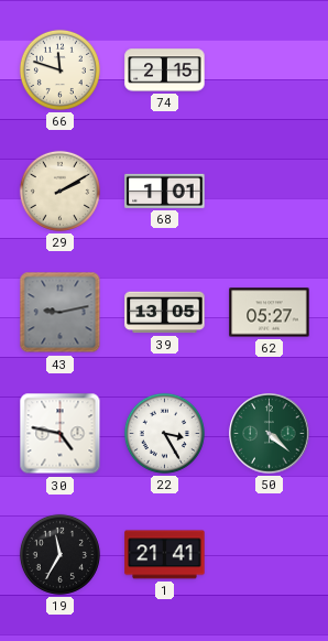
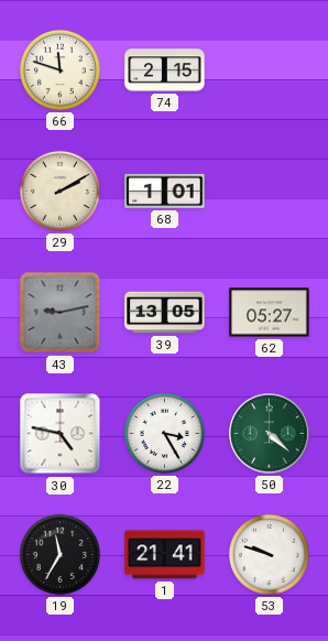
53: none -> 9:48 (269, 554)
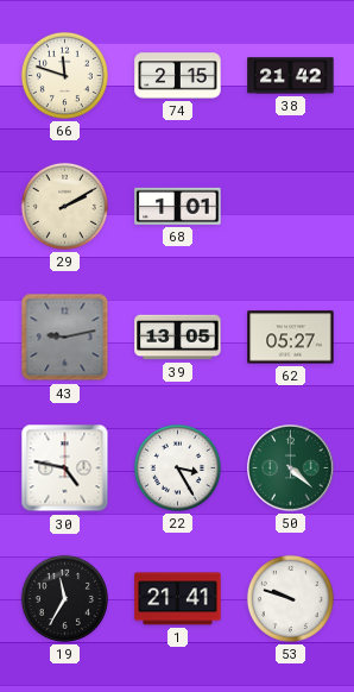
38: none -> 21:42 (291, 76)
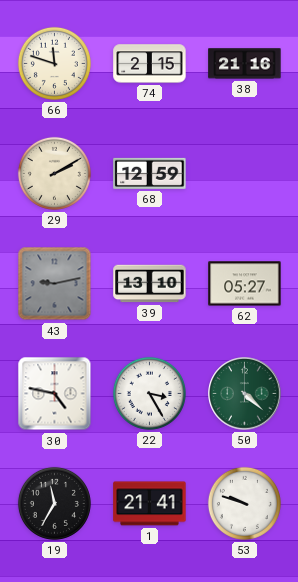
38: 21:42 -> 21:16 (245, 64)
68: 1:01 -> 12:59 (150, 173)
39: 13:05 -> 13:10 (150, 284)
